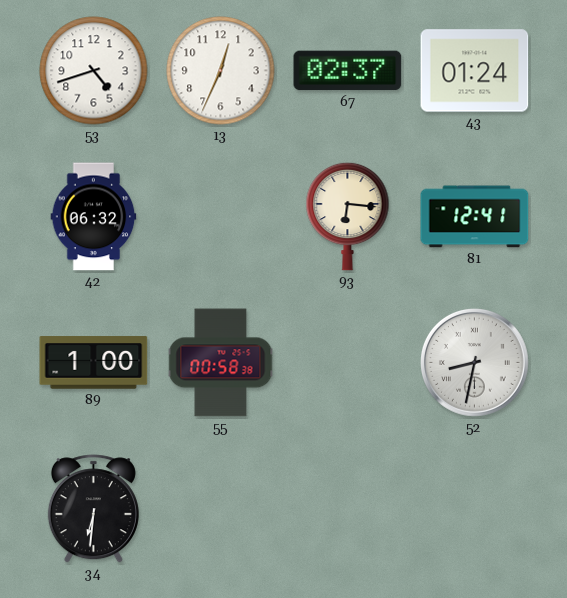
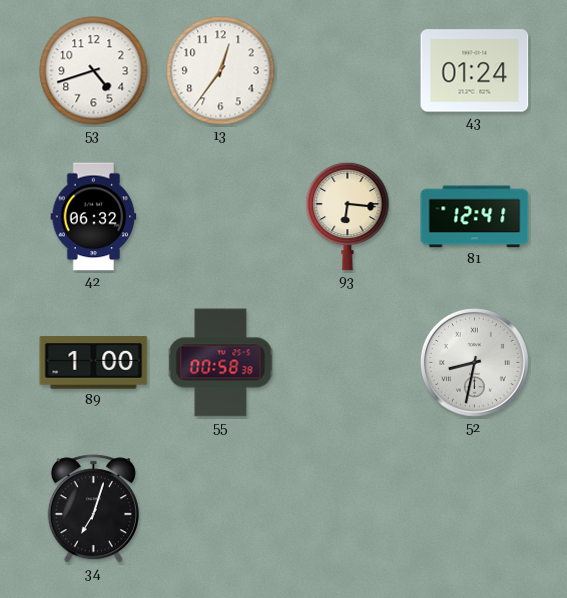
13: 12:34 -> 12:36 (221, 71)
67: 02:37 -> none (348, 71)
34: 6:31 -> 7:03 (93, 509)
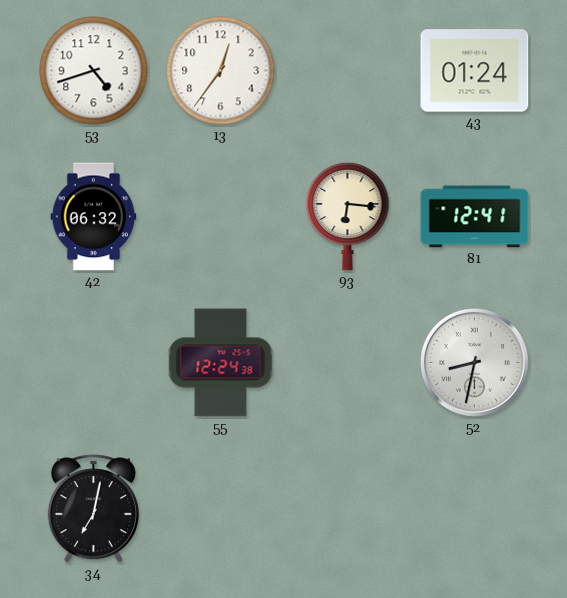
89: 1:00 -> none (94, 363)
55: 00:58 -> 12:24 (221, 363)
34: 7:03 -> 7:02 (93, 509)
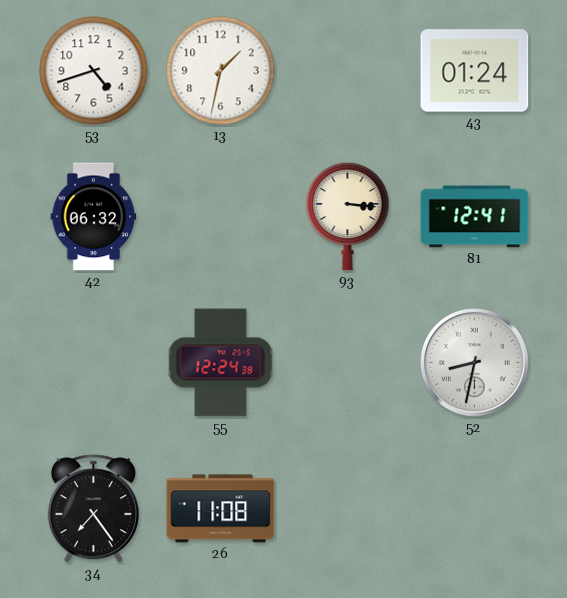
13: 12:36 -> 1:32 (221, 71)
93: 6:16 -> 3:16 (348, 216)
34: 7:02 -> 7:24 (93, 509)
26: none -> 11:08 (221, 509)
